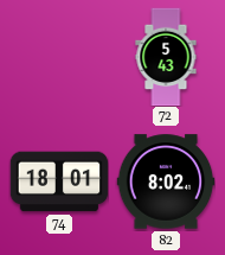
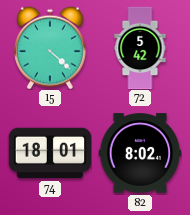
15: none -> 4:22 (50, 48)
72: 5:43 -> 5:42 (140, 48)
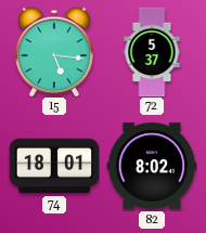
15: 4:22 -> 5:16 (54, 52)
72: 5:42 -> 5:37 (152, 52)
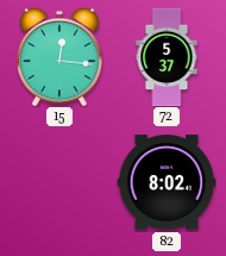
15: 5:16 -> 12:16 (59, 57)
74: 18:01 -> none (54, 166)
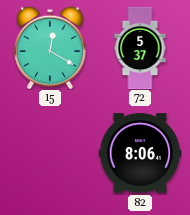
15: 12:16 -> 12:20 (50, 48)
82: 8:02 -> 8:06 (140, 153)
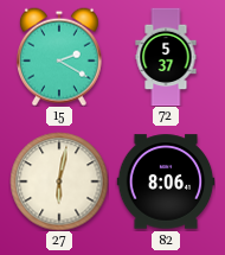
15: 12:20 -> 2:20 (59, 57)
27: none -> 6:02 (59, 181)
